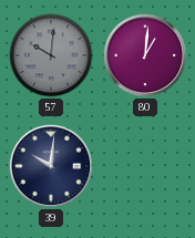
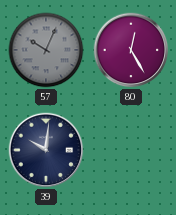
57: 10:01 -> 10:04 (46, 50)
80: 1:01 -> 12:25 (131, 50)
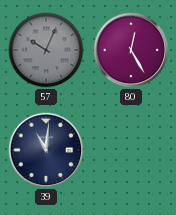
39: 10:01 -> 11:01 (46, 150)
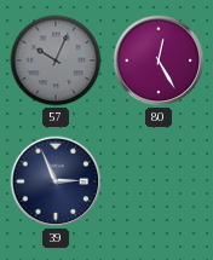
39: 11:01 -> 2:56 (56, 181)
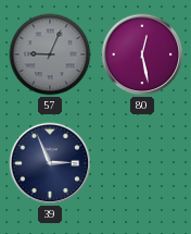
57: 10:04 -> 9:04 (50, 54)
80: 12:25 -> 12:28 (142, 54)
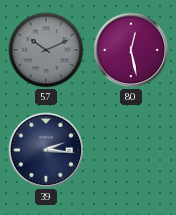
57: 9:04 -> 10:11 (46, 50)
39: 2:56 -> 2:16 (46, 150)
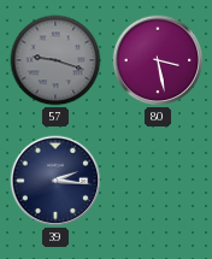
57: 10:11 -> 9:18 (55, 60)
80: 12:28 -> 3:28 (158, 60)
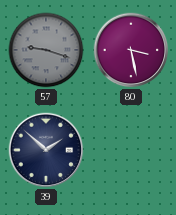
39: 2:16 -> 1:52 (46, 150)
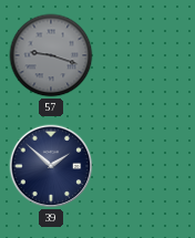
80: 3:28 -> none (131, 50)
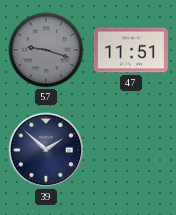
47: none -> 11:51 (131, 50)
